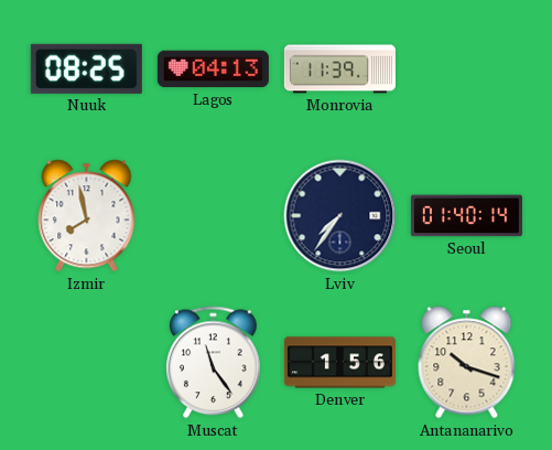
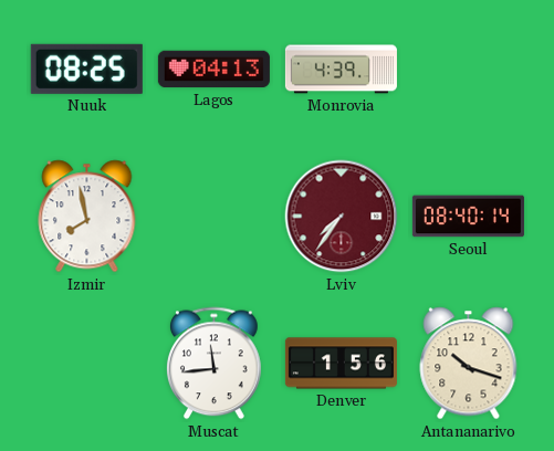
Monrovia: 11:39 -> 4:39 (341, 70)
Lviv dial: navy -> burgundy (342, 217)
Seoul: 01:40 -> 08:40 (468, 217)
Muscat: 11:24 -> 11:44 (213, 364)
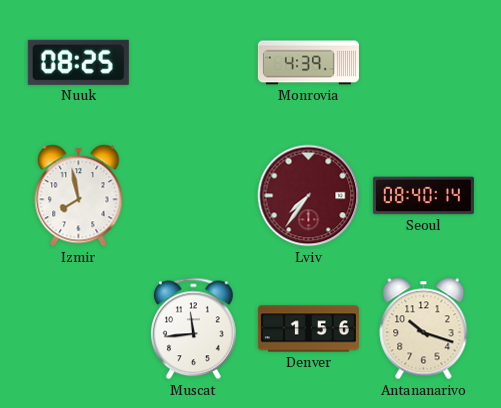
Lagos: 04:13 -> none (213, 70)
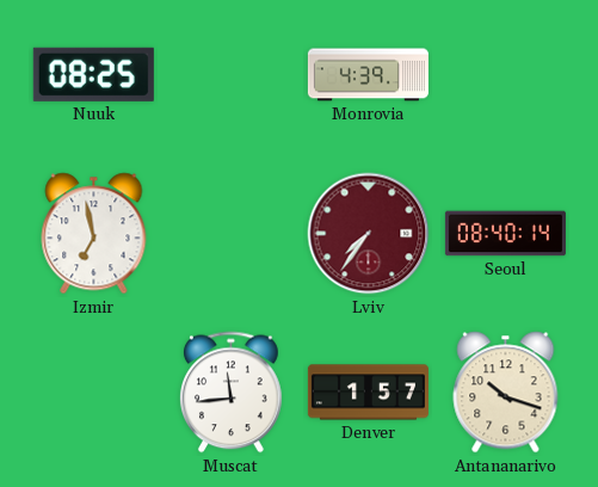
Izmir: 7:58 -> 6:58 (94, 234)
Denver: 1:56 -> 1:57 (368, 393)
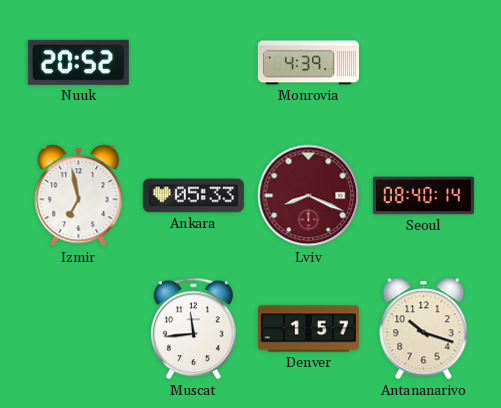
Nuuk: 08:25 -> 20:52 (78, 62)
Ankara: none -> 05:33 (193, 196)
Lviv: 7:36 -> 8:19 (309, 196)
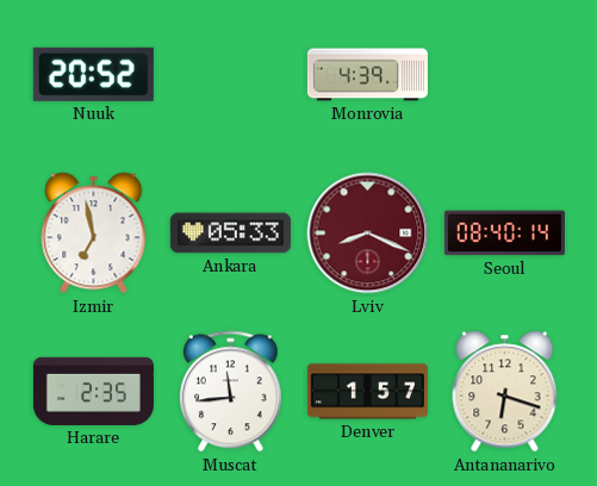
Harare: none -> 2:35 (93, 391)
Antananarivo: 10:18 -> 6:18 (505, 392)
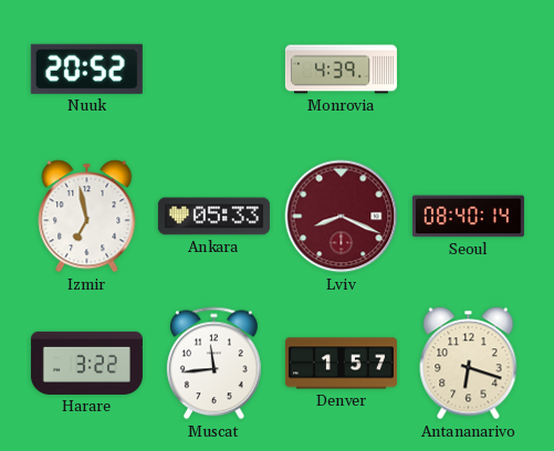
Harare: 2:35 -> 3:22 (86, 363)
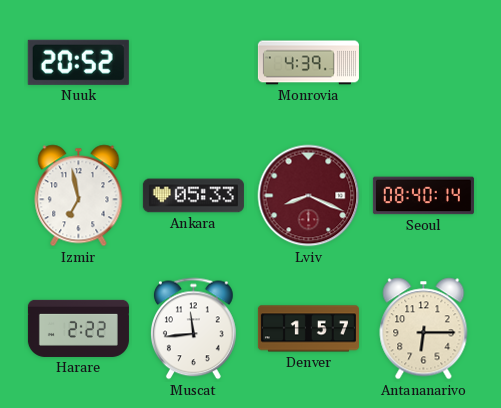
Harare: 3:22 -> 2:22 (78, 328)
Antananarivo: 6:18 -> 6:15 (424, 329)
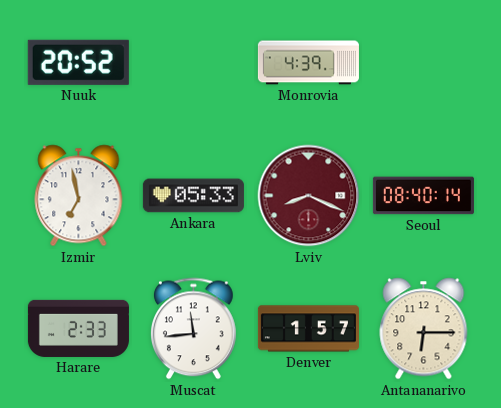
Harare: 2:22 -> 2:33 (78, 328)
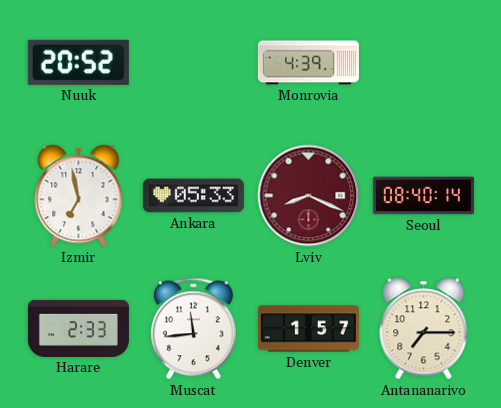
Antananarivo: 6:15 -> 7:15 (424, 329)
